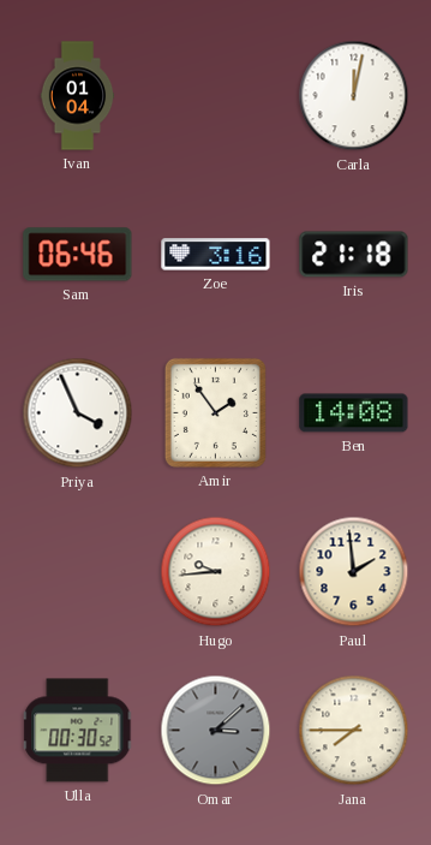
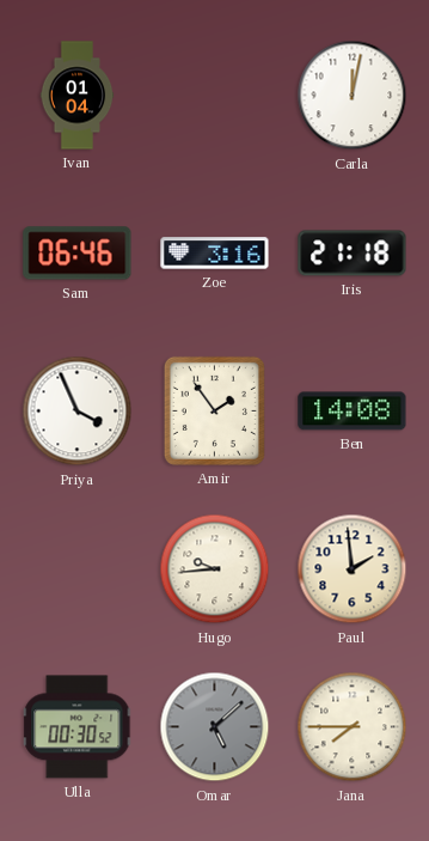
Omar: 3:08 -> 5:08 (215, 727)
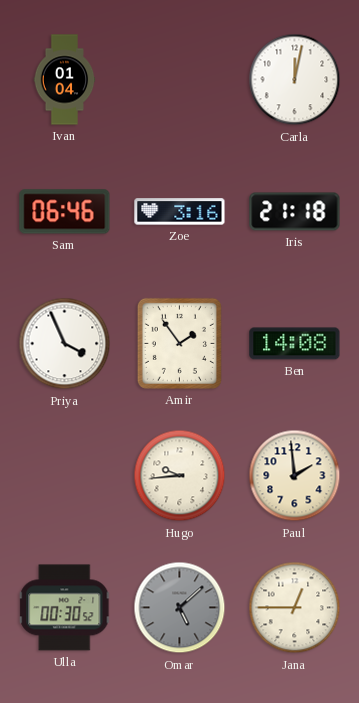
Jana: 7:45 -> 12:45 (295, 608)
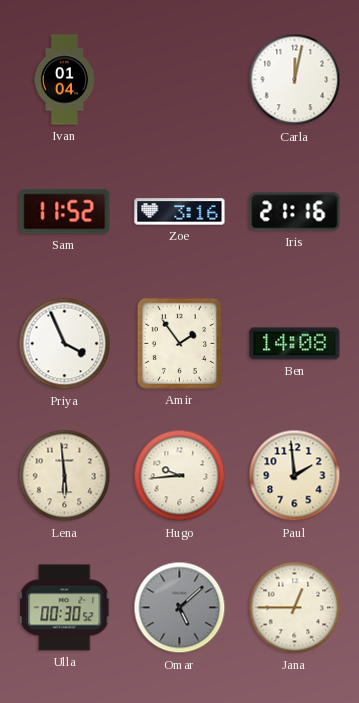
Sam: 06:46 -> 11:52 (65, 212)
Iris: 21:18 -> 21:16 (295, 212)
Lena: none -> 5:59 (65, 476)
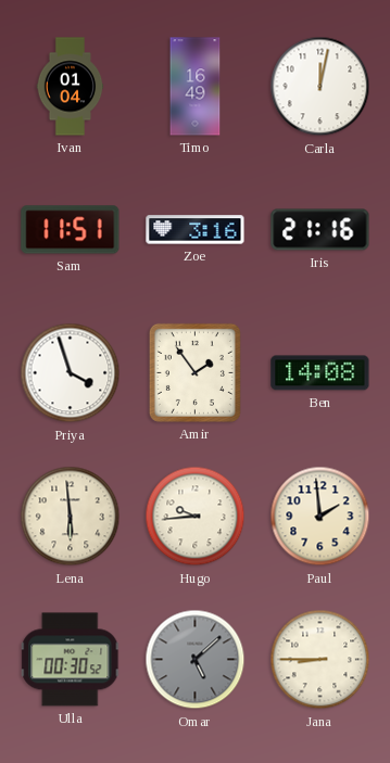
Timo: none -> 16:49 (196, 87)
Sam: 11:52 -> 11:51 (71, 230)
Priya: 3:56 -> 3:57 (71, 373)
Jana: 12:45 -> 8:45 (320, 660)
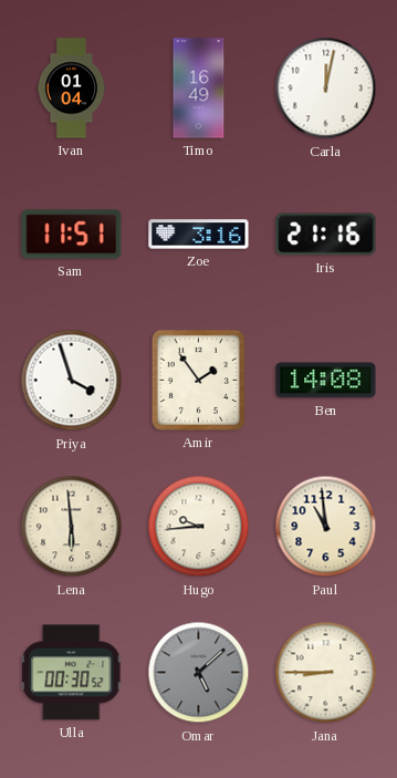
Paul: 1:59 -> 10:59 (326, 527)
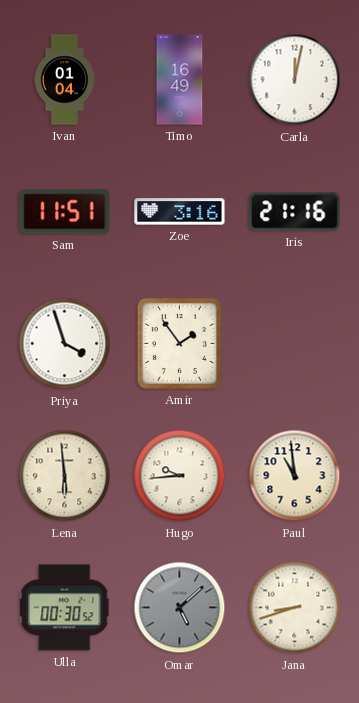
Ben: 14:08 -> none (326, 381)
Jana: 8:45 -> 8:42 (295, 608)
